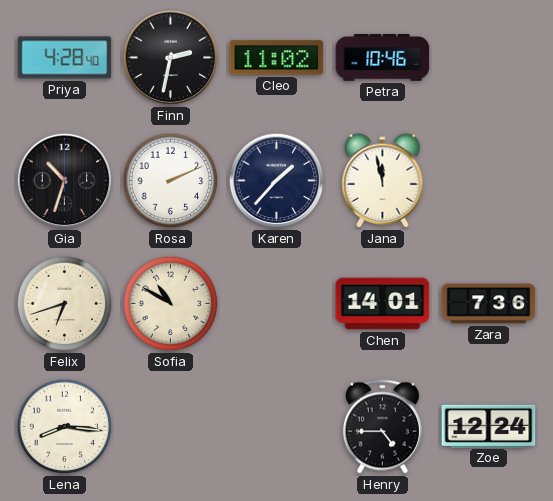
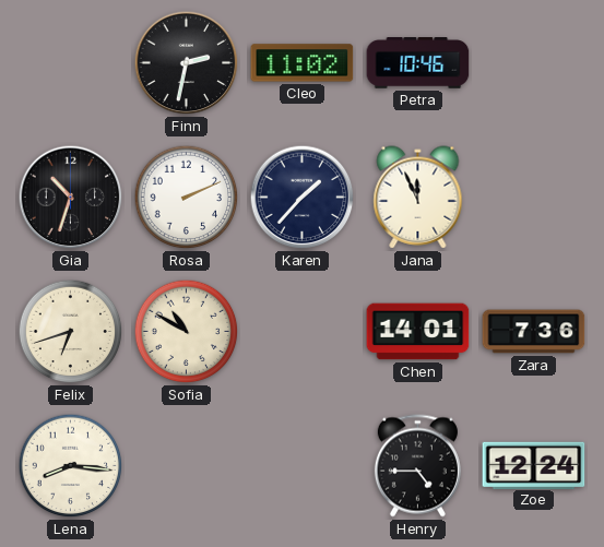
Priya: 4:28 -> none (65, 58)
Jana: 11:58 -> 11:56 (418, 198)
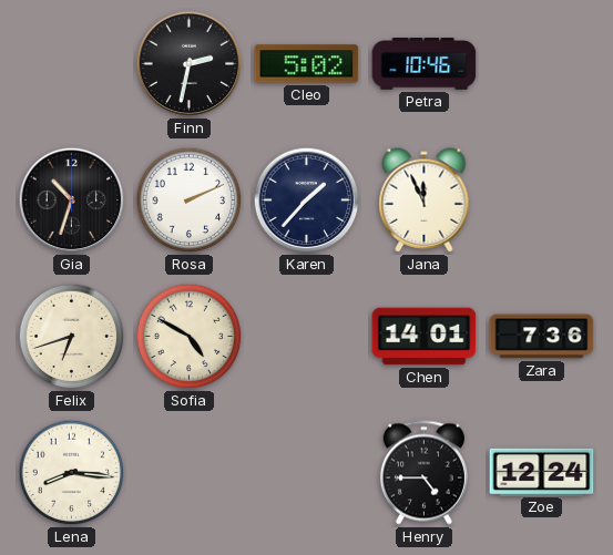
Cleo: 11:02 -> 5:02 (307, 64)
Sofia: 10:50 -> 4:50 (190, 337)
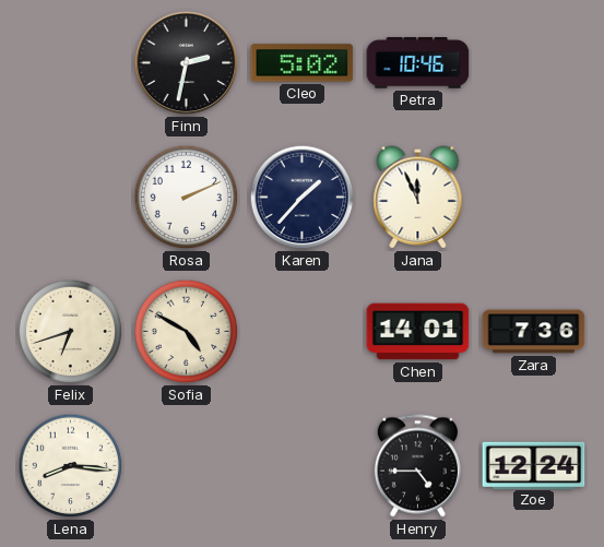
Gia: 10:33 -> none (72, 201)
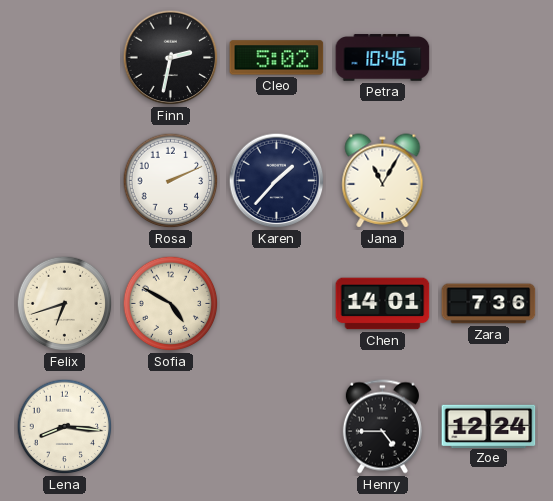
Jana: 11:56 -> 11:05 (383, 181)
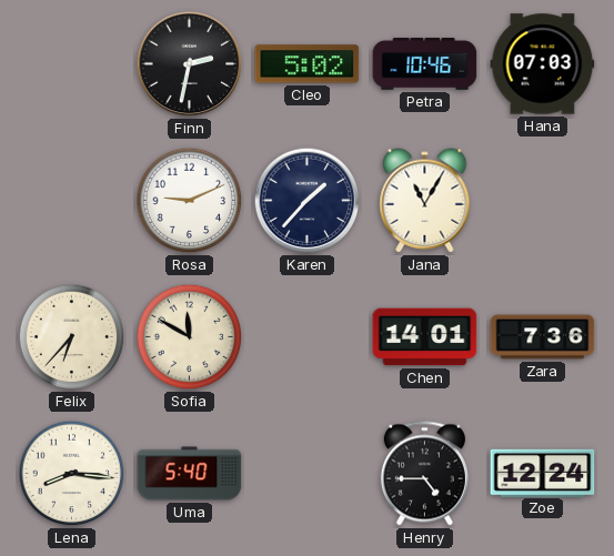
Hana: none -> 07:03 (543, 64)
Rosa: 2:11 -> 9:11 (190, 201)
Felix: 6:42 -> 6:37 (72, 337)
Sofia: 4:50 -> 11:50 (190, 337)
Uma: none -> 5:40 (190, 474)
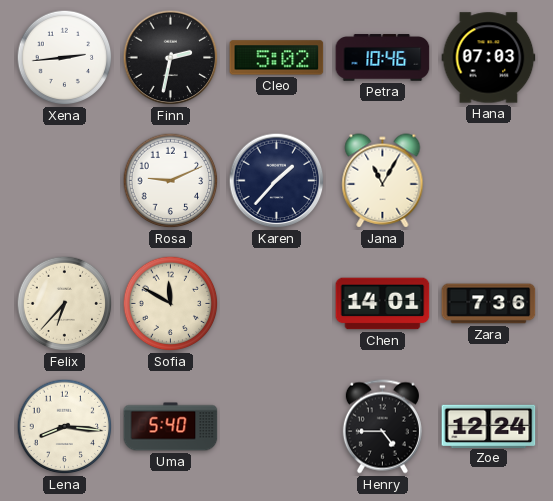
Xena: none -> 2:44 (65, 58)
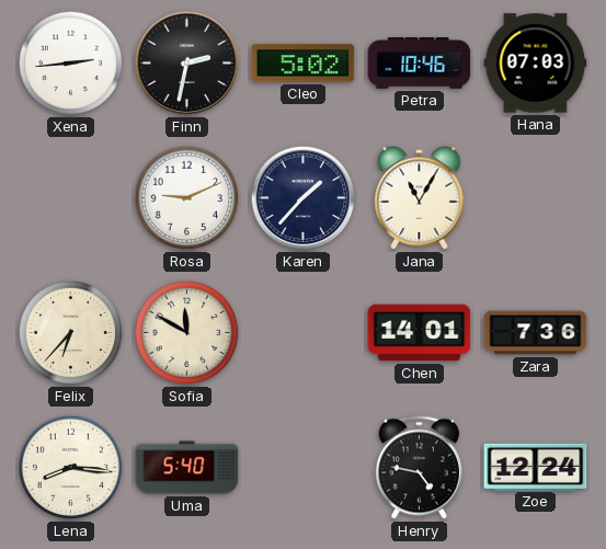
Henry: 4:45 -> 4:47 (419, 468)
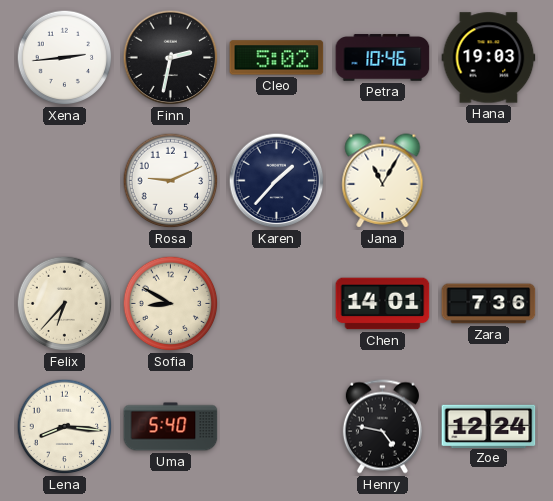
Hana: 07:03 -> 19:03 (489, 58)
Sofia: 11:50 -> 8:50 (171, 304)
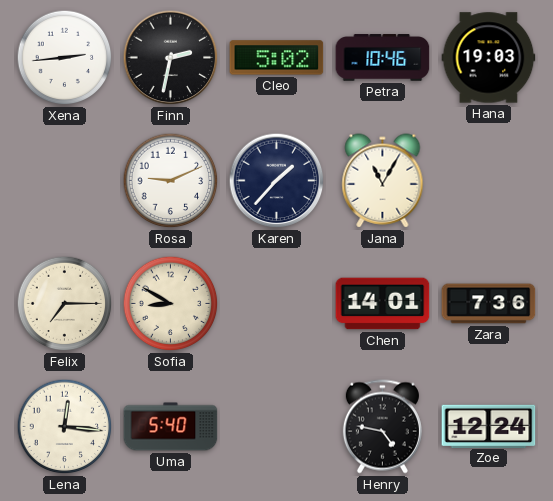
Felix: 6:37 -> 7:15 (65, 304)
Lena: 8:16 -> 12:16 (65, 427)
